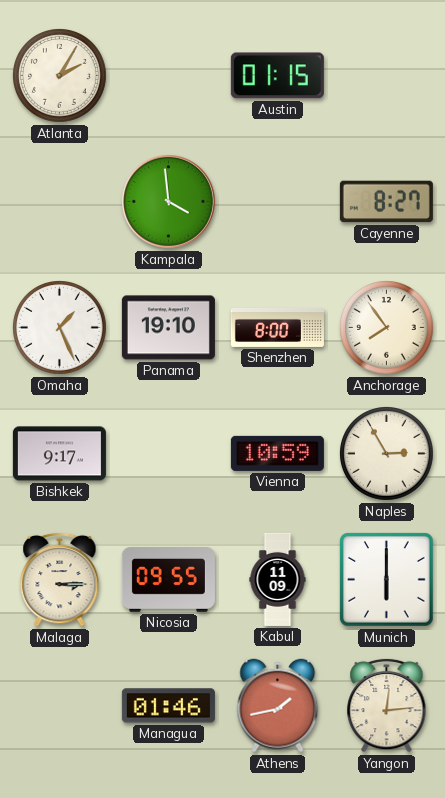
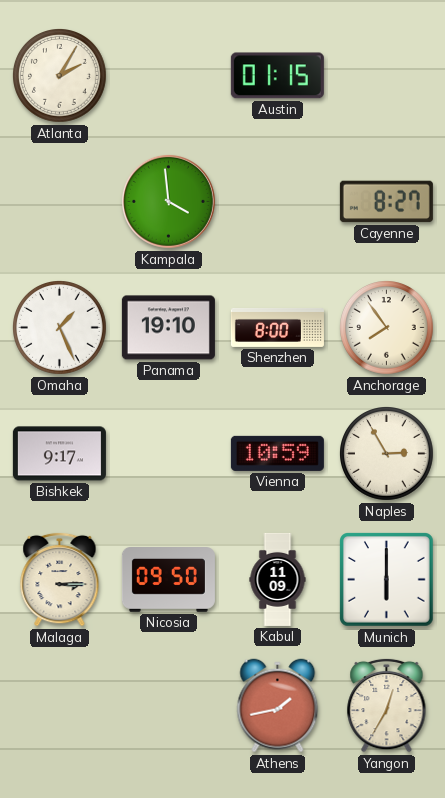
Nicosia: 09:55 -> 09:50 (168, 580)
Managua: 01:46 -> none (168, 706)
Yangon: 12:14 -> 12:35 (387, 705)
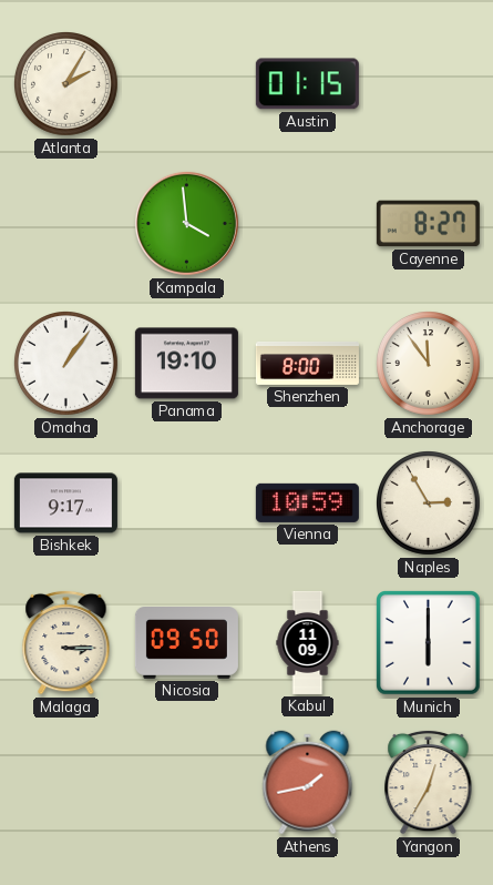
Omaha: 1:26 -> 1:06 (66, 364)
Anchorage: 7:54 -> 11:54 (429, 364)
